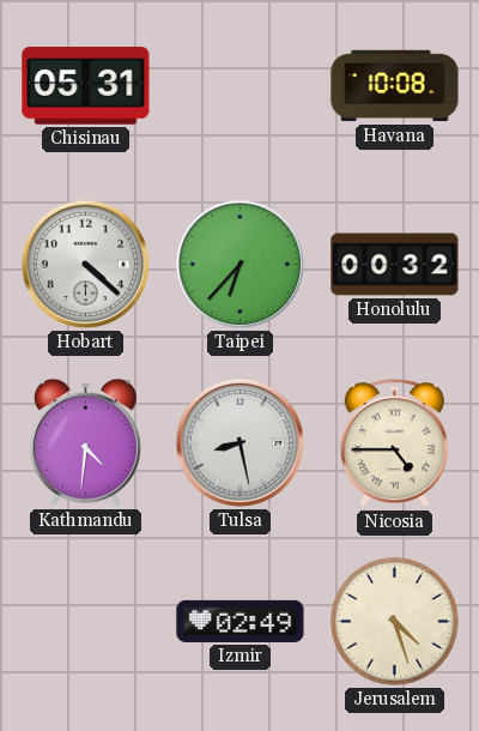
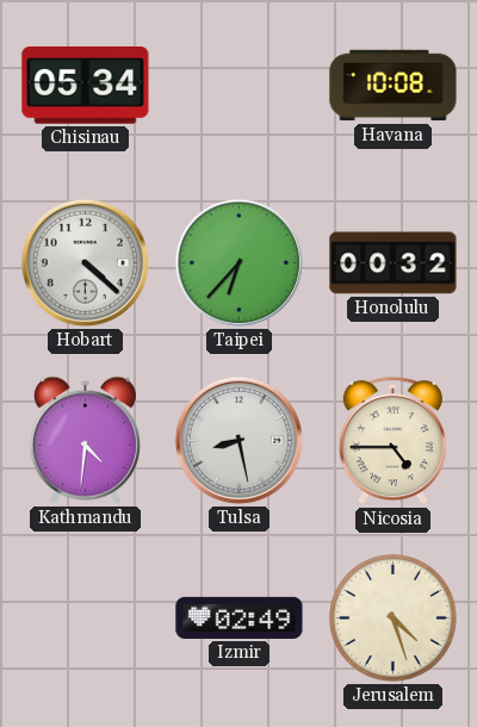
Chisinau: 05:31 -> 05:34 (86, 86)
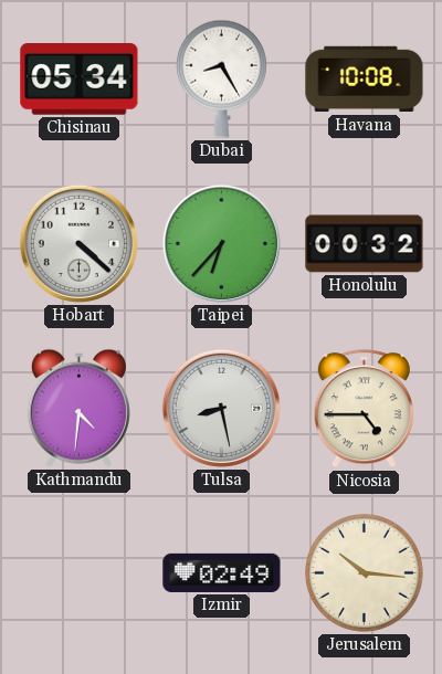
Dubai: none -> 8:25 (221, 78)
Jerusalem: 4:27 -> 10:16 (365, 573)
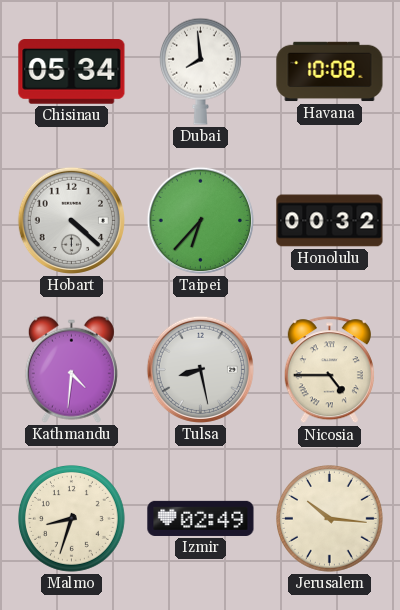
Dubai: 8:25 -> 7:59 (200, 71)
Malmo: none -> 8:33 (72, 519)
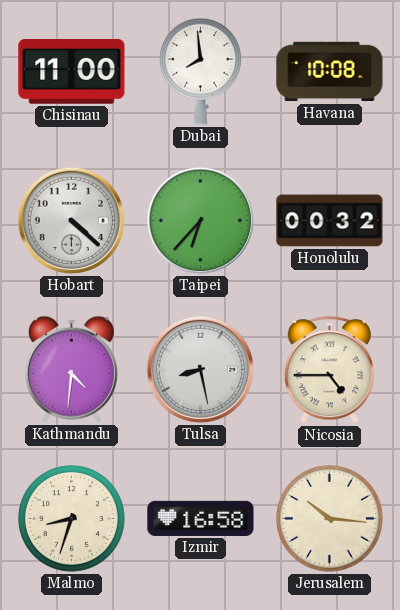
Chisinau: 05:34 -> 11:00 (72, 72)
Izmir: 02:49 -> 16:58 (201, 518)
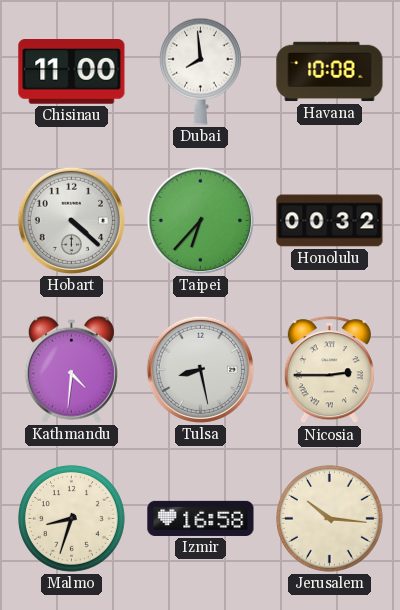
Nicosia: 4:45 -> 2:45 (329, 370)
